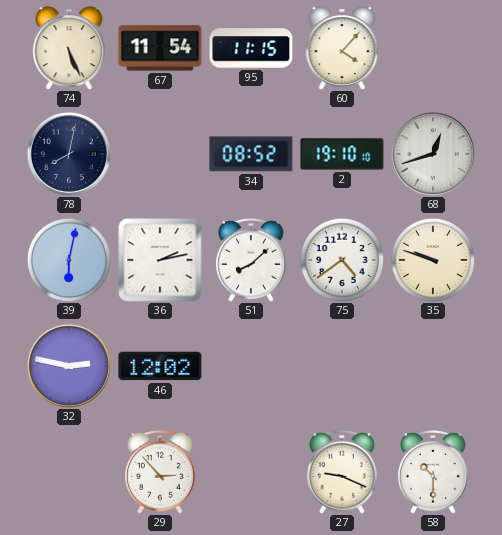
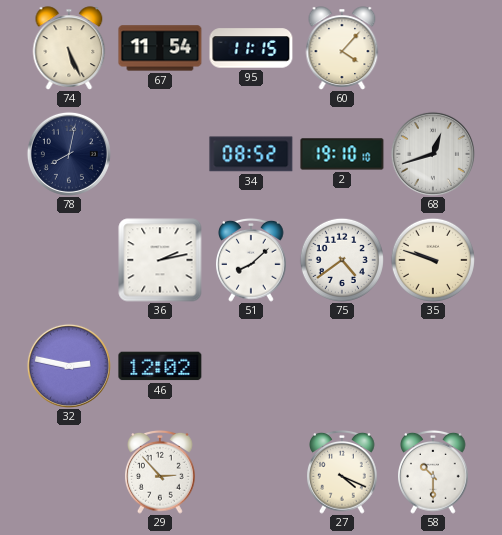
39: 6:02 -> none (69, 260)
27: 9:19 -> 4:19 (343, 472)
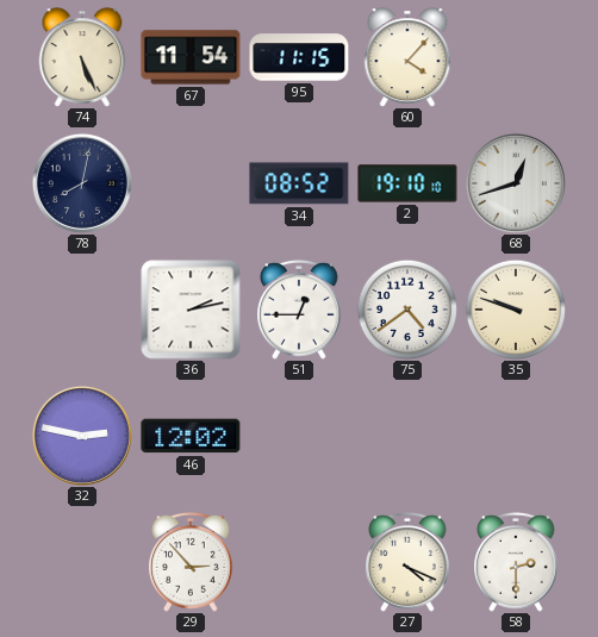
51: 8:08 -> 12:45 (300, 310)
58: 10:30 -> 2:30 (517, 562)
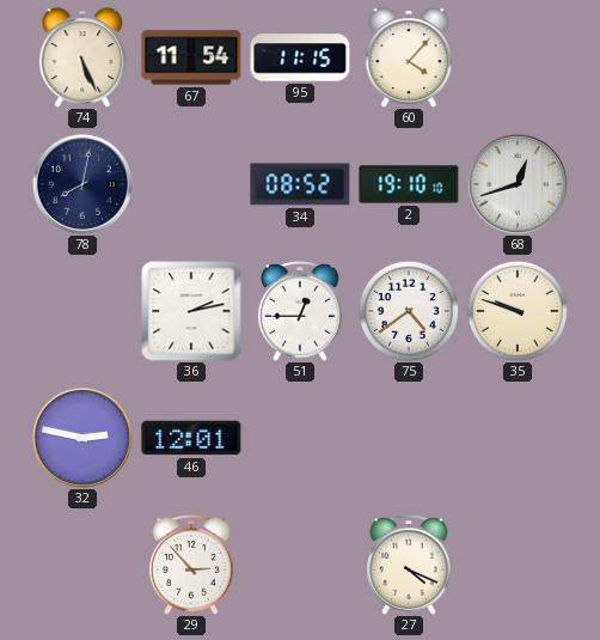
46: 12:02 -> 12:01 (191, 438)
58: 2:30 -> none (517, 562)
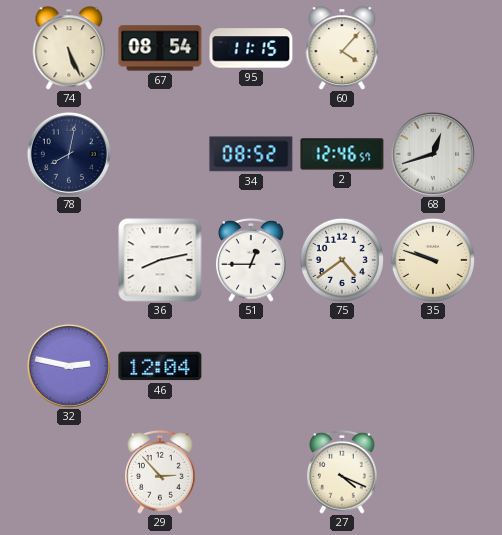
67: 11:54 -> 08:54 (160, 48)
2: 19:10 -> 12:46 (342, 154)
36: 2:13 -> 8:13 (160, 260)
46: 12:01 -> 12:04 (160, 366)
